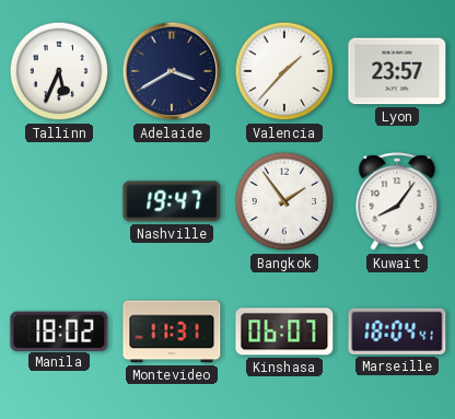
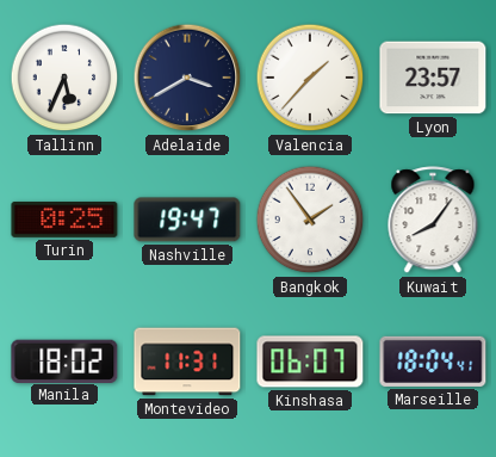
Turin: none -> 0:25 (64, 220)
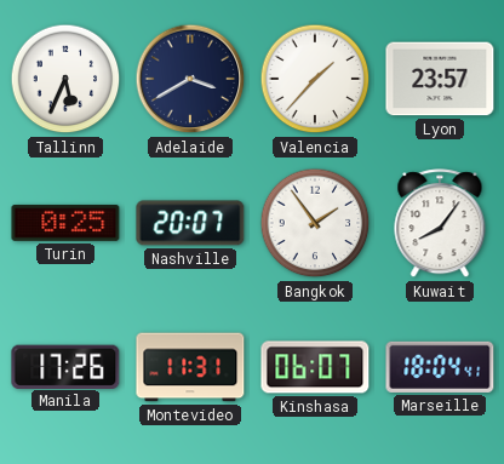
Nashville: 19:47 -> 20:07 (190, 223)
Manila: 18:02 -> 17:26 (65, 366)
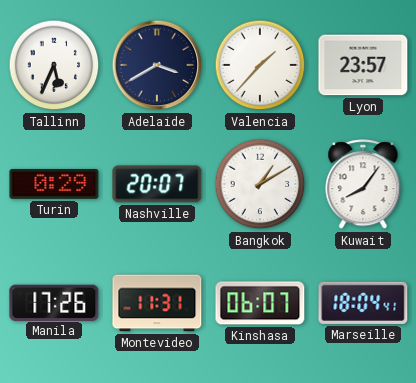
Turin: 0:25 -> 0:29 (54, 184)
Bangkok: 1:54 -> 1:10 (260, 184)
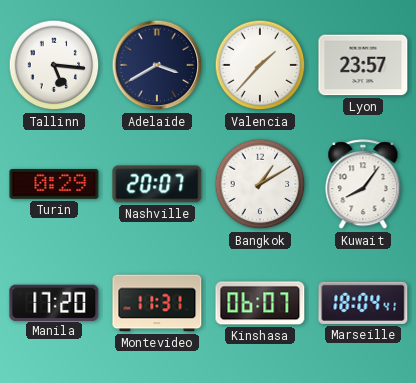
Tallinn: 5:34 -> 5:16 (54, 65)
Manila: 17:26 -> 17:20 (54, 302)
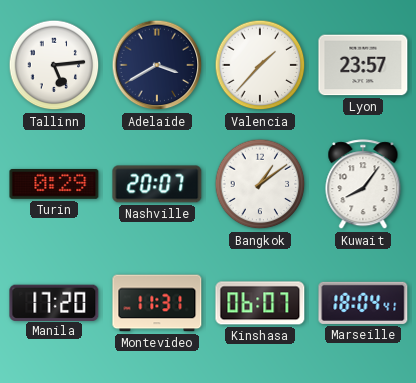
Tallinn: 5:16 -> 5:14 (54, 65)
Bangkok: 1:10 -> 1:09 (260, 184)
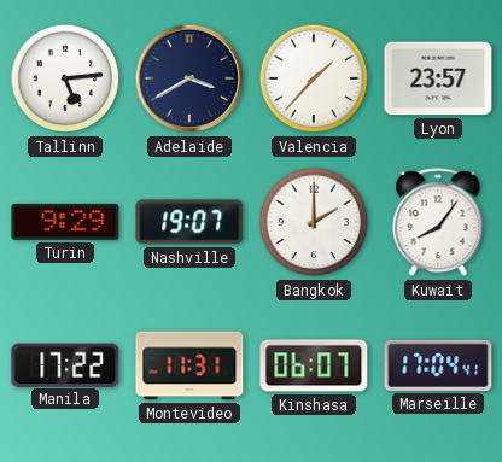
Turin: 0:29 -> 9:29 (65, 222)
Nashville: 20:07 -> 19:07 (189, 222)
Bangkok: 1:09 -> 2:00 (314, 222)
Manila: 17:20 -> 17:22 (65, 364)
Marseille: 18:04 -> 17:04 (438, 365)
